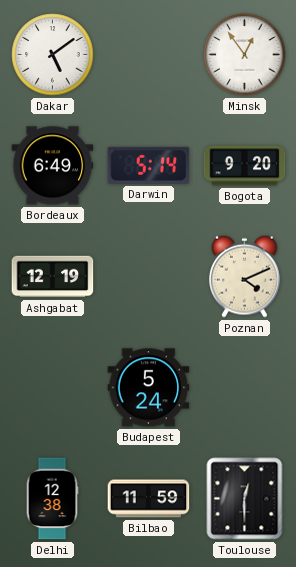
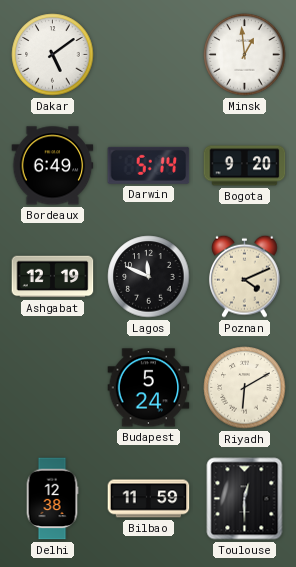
Minsk: 12:54 -> 12:59 (245, 55)
Lagos: none -> 11:49 (149, 277)
Riyadh: none -> 6:10 (245, 388)
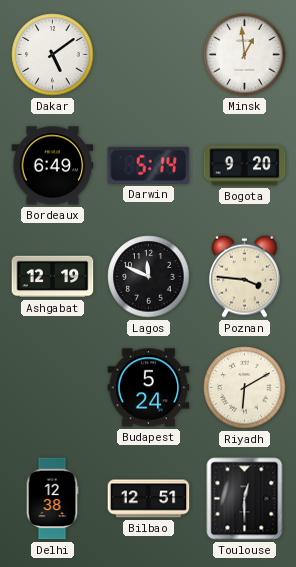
Poznan: 4:11 -> 3:46 (245, 276)
Bilbao: 11:59 -> 12:51 (149, 499)
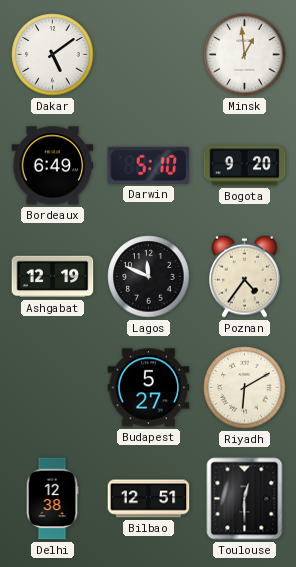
Darwin: 5:14 -> 5:10 (149, 165)
Poznan: 3:46 -> 4:36 (245, 276)
Budapest: 5:24 -> 5:27 (149, 388)
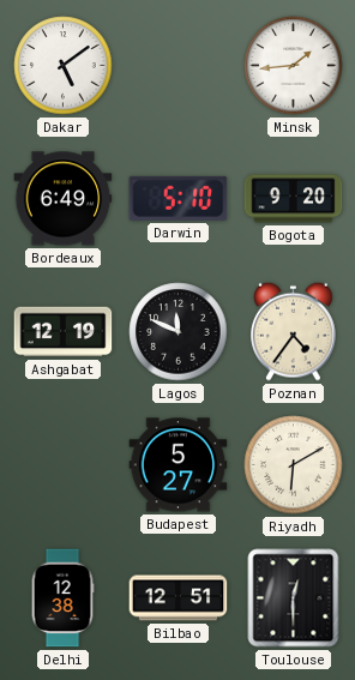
Minsk: 12:59 -> 1:44 (294, 66)
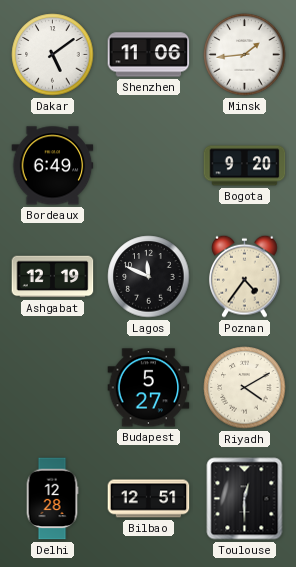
Shenzhen: none -> 11:06 (149, 55)
Darwin: 5:10 -> none (179, 198)
Riyadh: 6:10 -> 4:10 (245, 388)
Delhi: 12:38 -> 12:28 (52, 499)
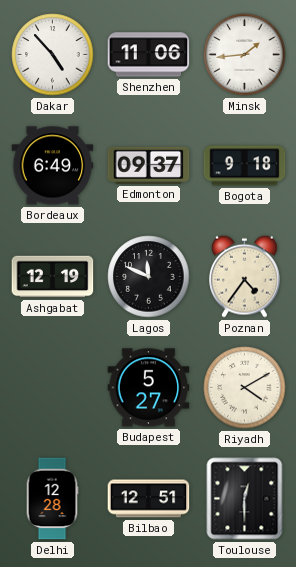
Dakar: 5:09 -> 4:53 (53, 55)
Edmonton: none -> 09:37 (149, 165)
Bogota: 9:20 -> 9:18 (245, 166)
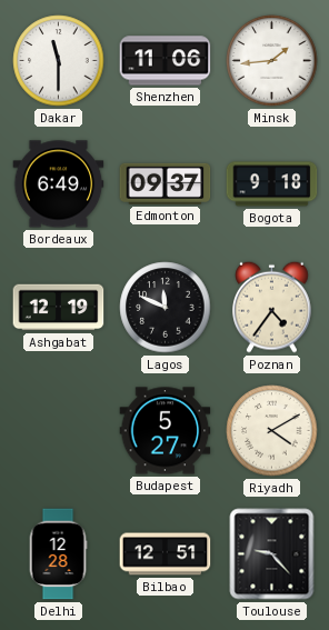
Dakar: 4:53 -> 11:30 (59, 61)
Toulouse: 12:30 -> 9:23 (272, 554)
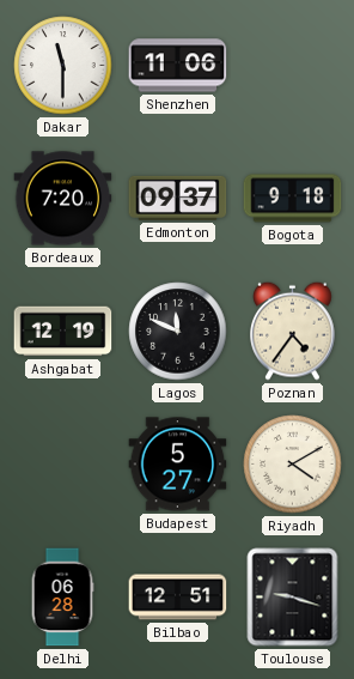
Minsk: 1:44 -> none (272, 61)
Bordeaux: 6:49 -> 7:20 (63, 199)
Delhi: 12:28 -> 06:28 (62, 598)
Toulouse: 9:23 -> 9:18 (293, 598)
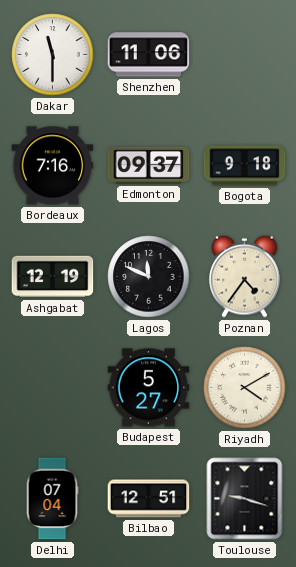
Bordeaux: 7:20 -> 7:16 (53, 166)
Delhi: 06:28 -> 07:04 (52, 499)
